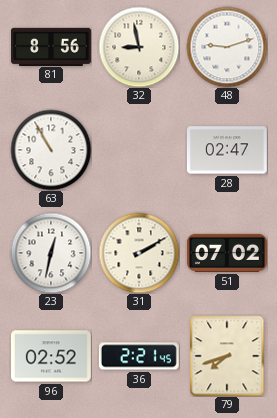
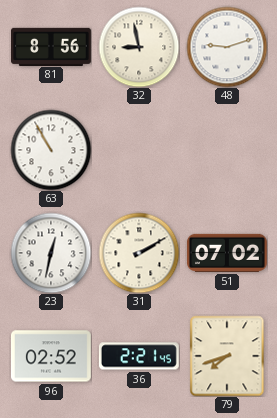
28: 02:47 -> none (227, 150)
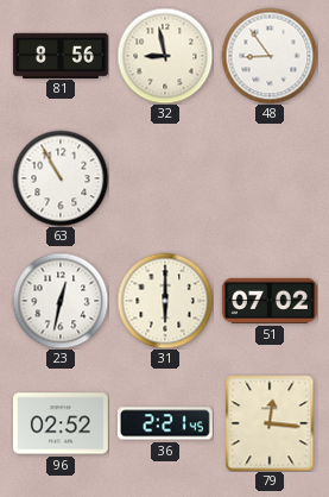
48: 9:12 -> 8:54 (270, 56)
31: 2:10 -> 6:00 (165, 301)
79: 7:42 -> 12:16 (270, 423)
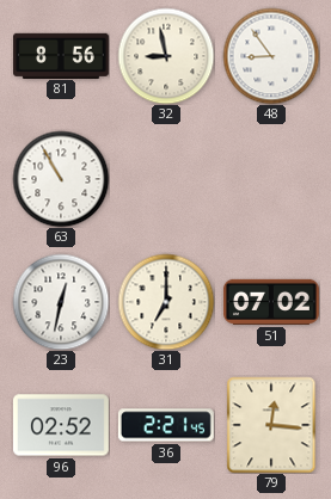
31: 6:00 -> 7:00 (166, 302)
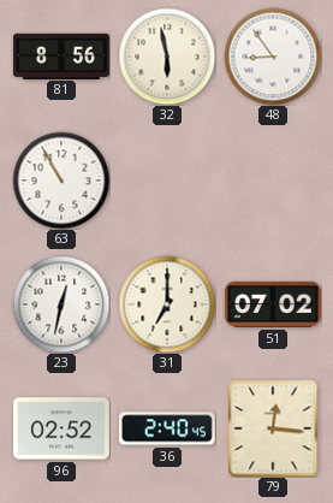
32: 8:58 -> 5:58 (167, 57)
36: 2:21 -> 2:40 (167, 428)
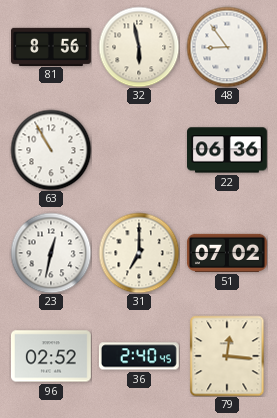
22: none -> 06:36 (228, 150)
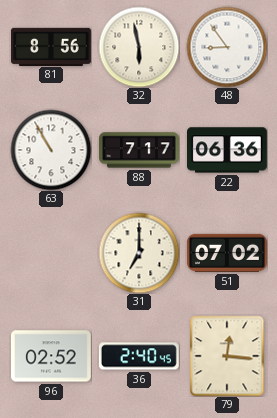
88: none -> 7:17 (140, 150)
23: 12:32 -> none (51, 253)
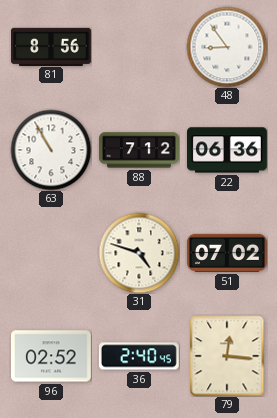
32: 5:58 -> none (139, 47)
88: 7:17 -> 7:12 (140, 150)
31: 7:00 -> 4:48 (139, 253)
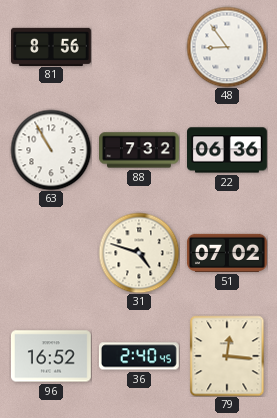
88: 7:12 -> 7:32 (140, 150)
96: 02:52 -> 16:52 (51, 356)
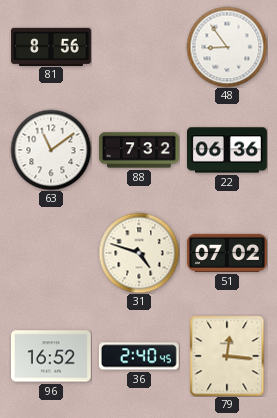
63: 10:55 -> 11:09 (51, 150)
